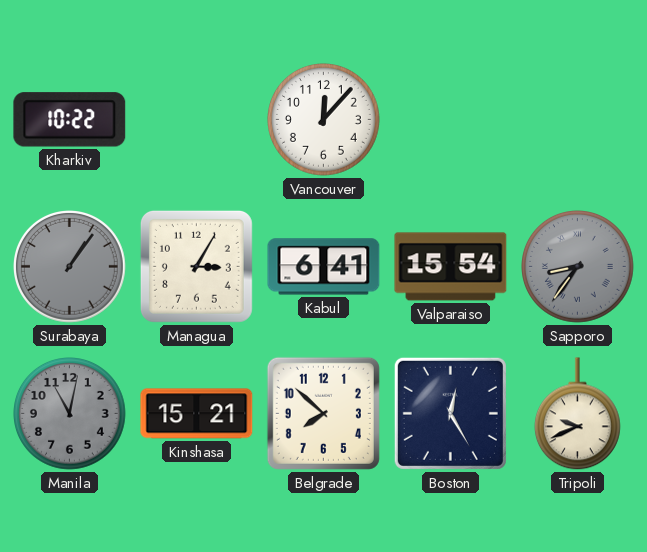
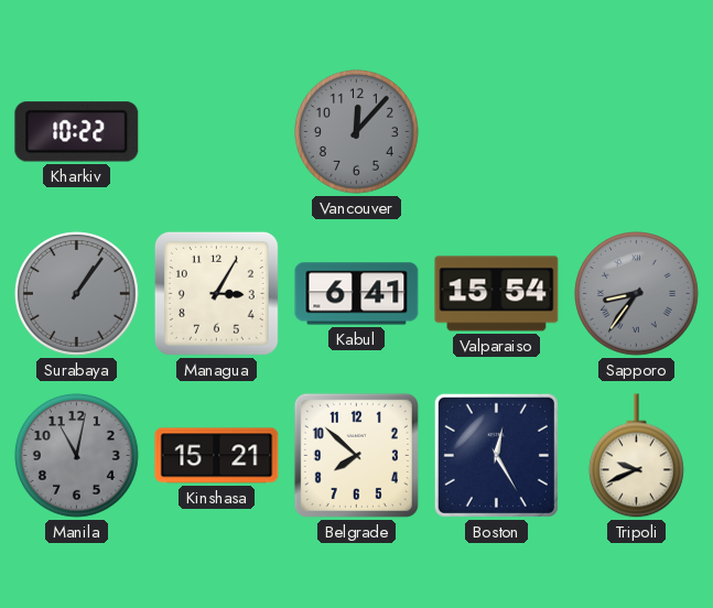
Vancouver dial: white -> grey (357, 132)
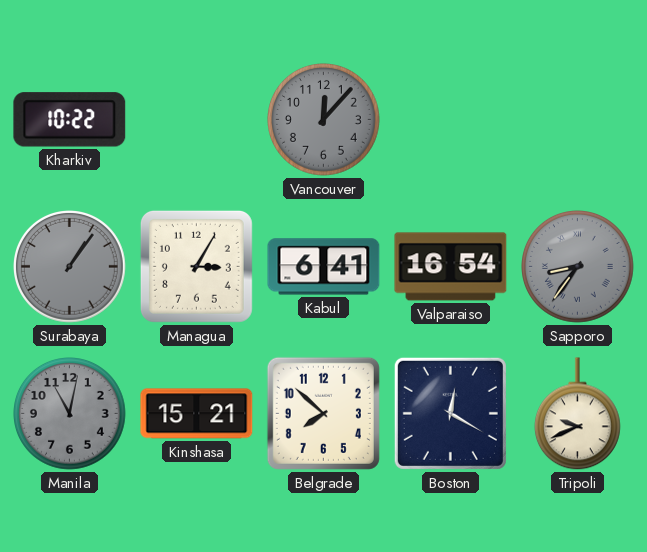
Valparaiso: 15:54 -> 16:54 (451, 267)
Boston: 12:25 -> 12:20 (450, 413)
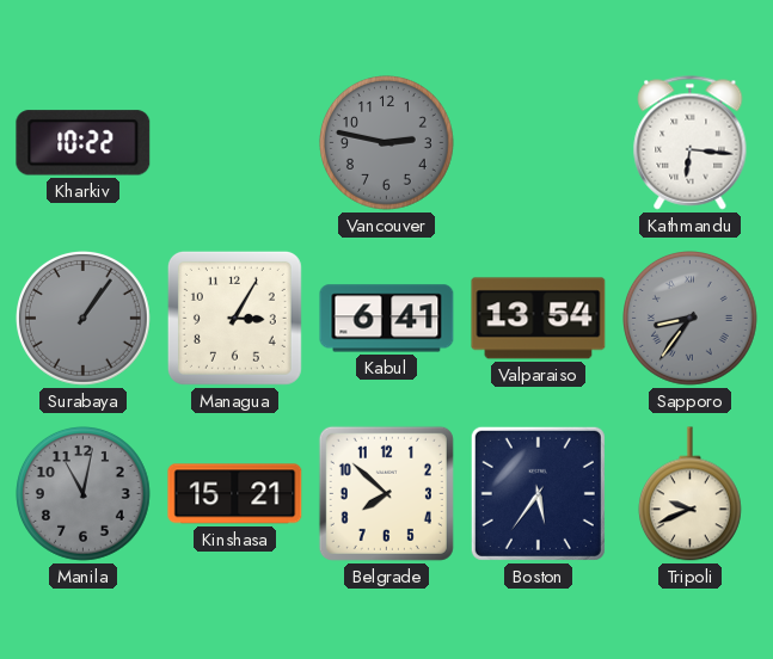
Vancouver: 12:07 -> 2:47 (387, 143)
Kathmandu: none -> 6:16 (691, 143)
Valparaiso: 16:54 -> 13:54 (539, 319)
Boston: 12:20 -> 5:36 (538, 493)
